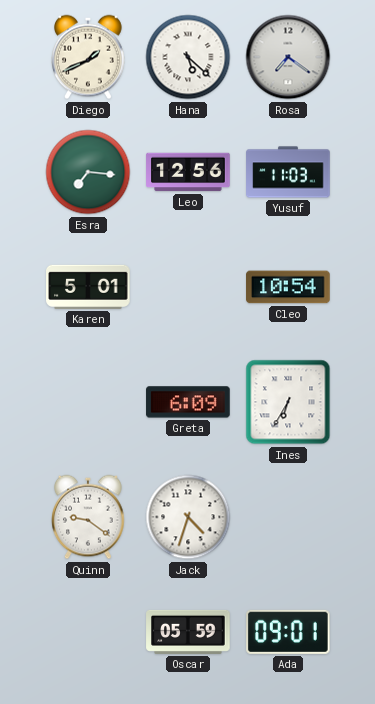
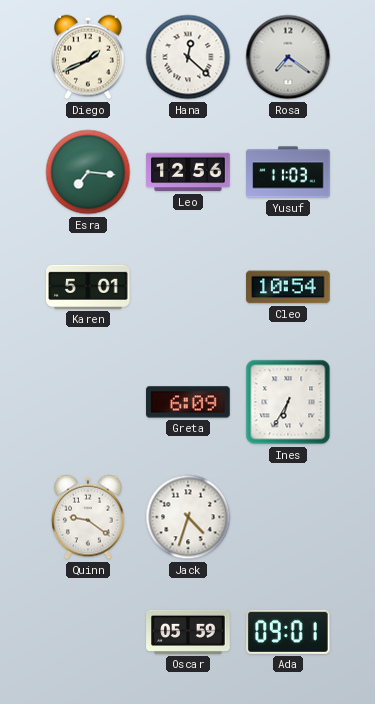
Hana: 5:22 -> 12:22 (188, 57)
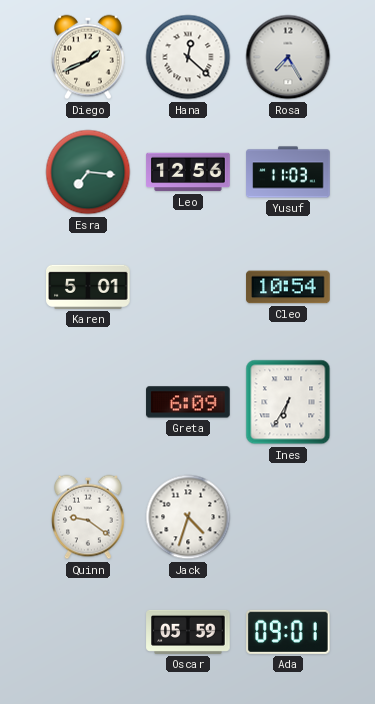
Rosa: 7:21 -> 7:25 (288, 57)
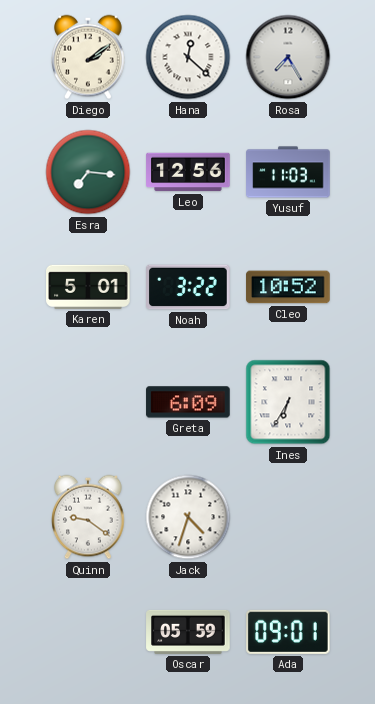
Diego: 1:41 -> 2:09 (88, 57)
Noah: none -> 3:22 (188, 287)
Cleo: 10:54 -> 10:52 (288, 287)
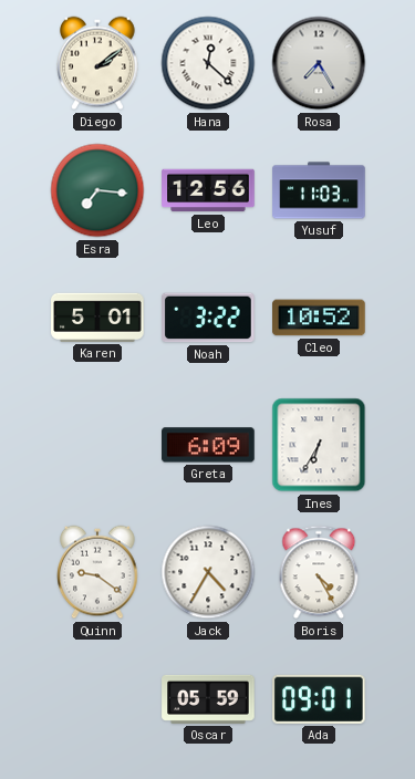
Jack: 4:33 -> 4:35 (208, 572)
Boris: none -> 4:25 (319, 572)
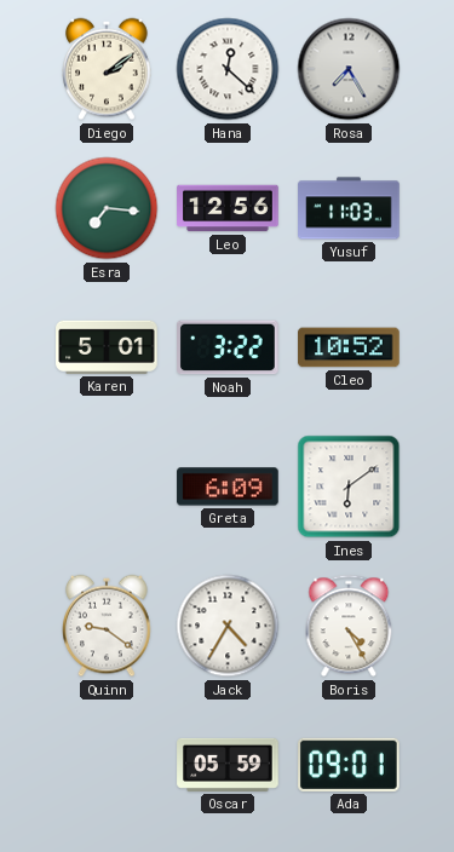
Ines: 6:35 -> 6:09 (349, 487)
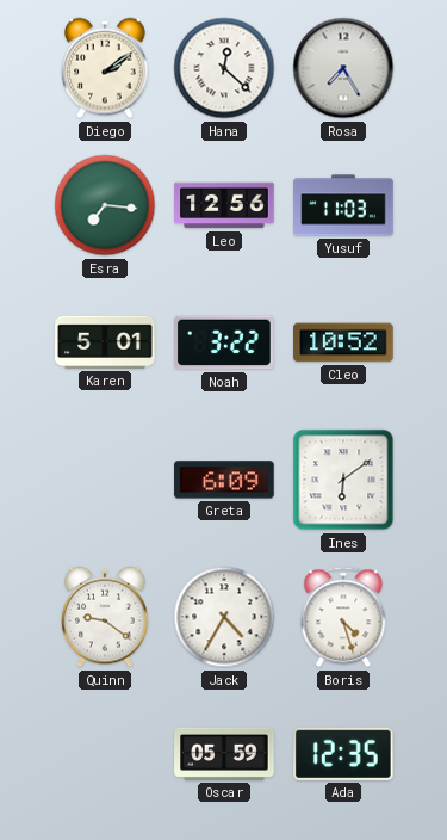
Boris: 4:25 -> 4:27 (343, 617)
Ada: 09:01 -> 12:35 (344, 754)
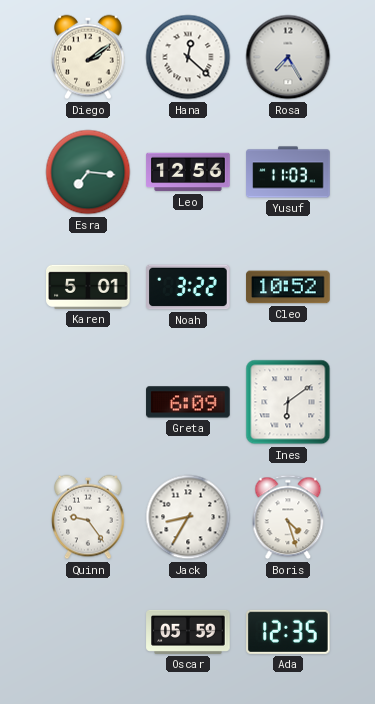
Quinn: 9:21 -> 9:24 (88, 517)
Jack: 4:35 -> 8:35 (188, 517)
